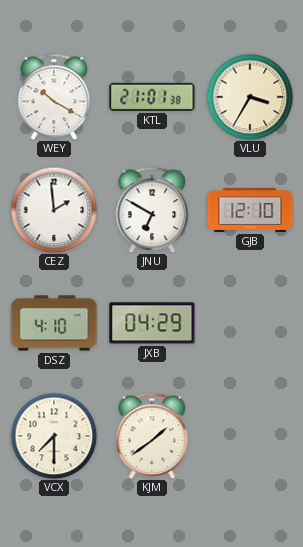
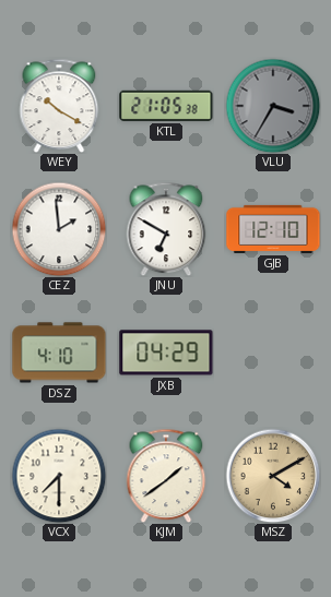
KTL: 21:01 -> 21:05 (166, 106)
VLU dial: cream -> grey (273, 106)
MSZ: none -> 4:10 (273, 476)
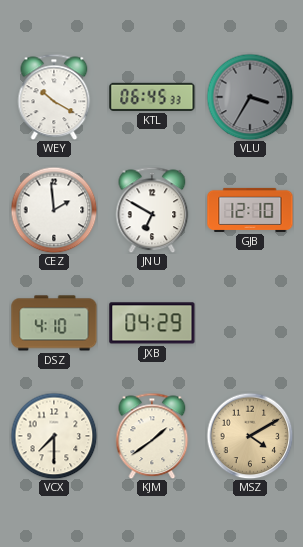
KTL: 21:05 -> 06:45 (152, 97)
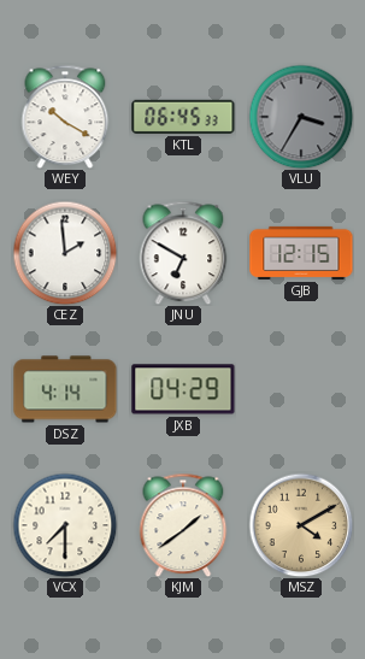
GJB: 12:10 -> 12:15 (301, 253)
DSZ: 4:10 -> 4:14 (65, 389)
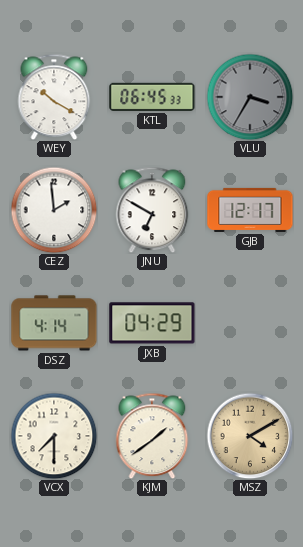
GJB: 12:15 -> 12:17 (250, 210)
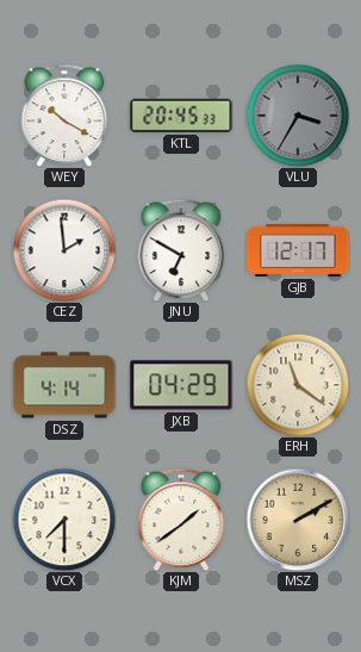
KTL: 06:45 -> 20:45 (181, 116)
ERH: none -> 11:21 (298, 385)
MSZ: 4:10 -> 2:10 (298, 520)
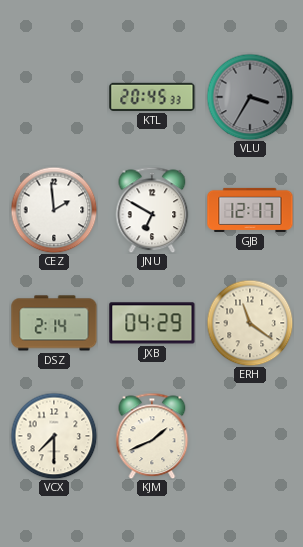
WEY: 10:20 -> none (64, 116)
DSZ: 4:14 -> 2:14 (54, 323)
KJM: 1:39 -> 1:41 (152, 436)
MSZ: 2:10 -> none (298, 520)
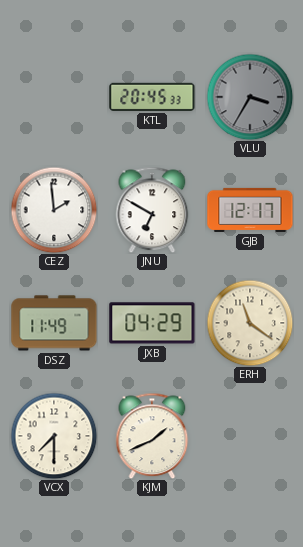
DSZ: 2:14 -> 11:49 (54, 323)
